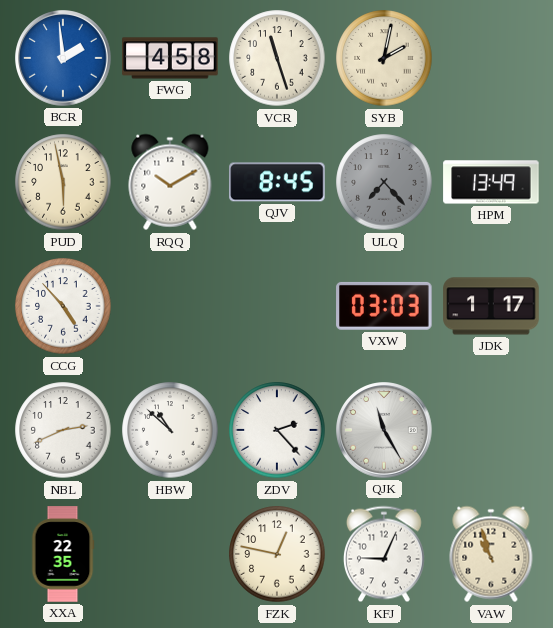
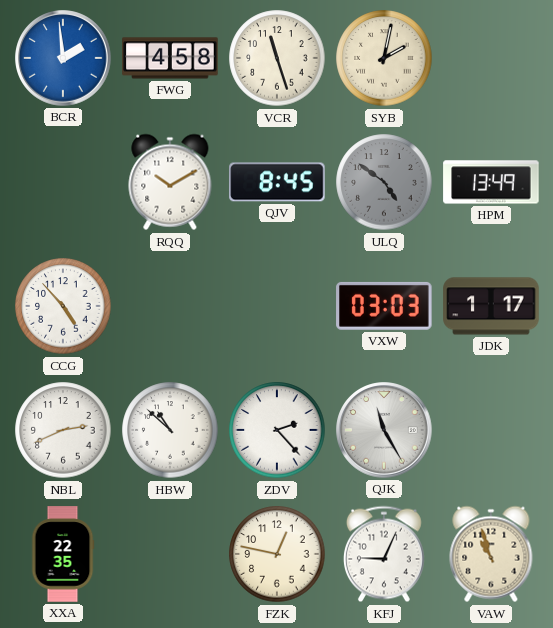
PUD: 5:58 -> none (63, 182)
ULQ: 7:23 -> 4:51 (384, 182)
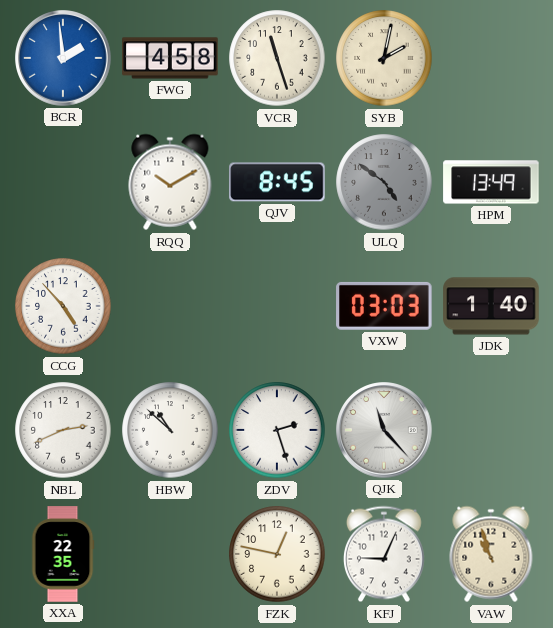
JDK: 1:17 -> 1:40 (491, 306)
ZDV: 2:23 -> 2:27 (277, 430)
QJK: 11:25 -> 11:23 (384, 430)
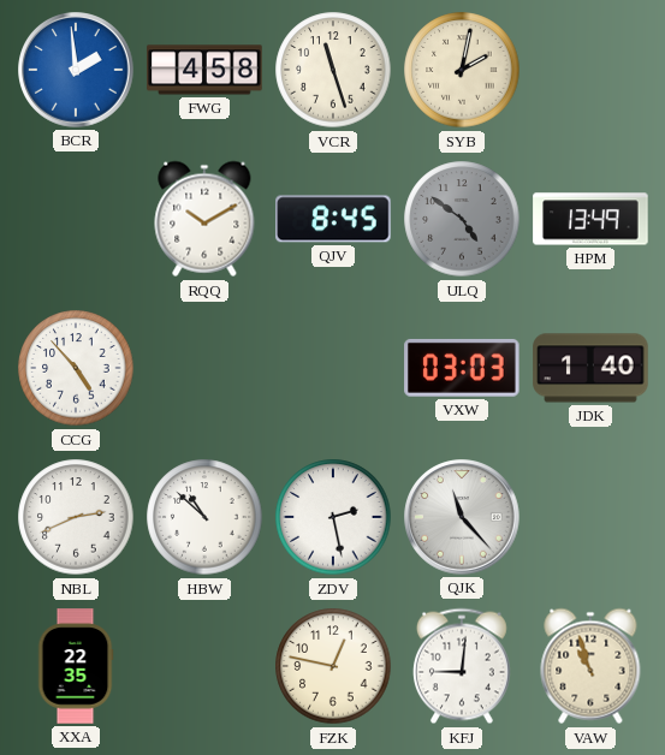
ZDV: 2:27 -> 2:28 (333, 517)
KFJ: 9:04 -> 9:01 (462, 666)
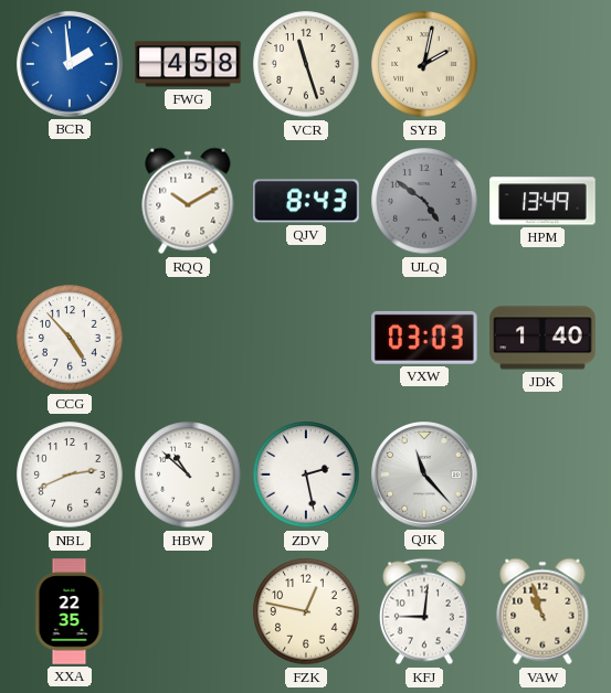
QJV: 8:45 -> 8:43 (306, 201)
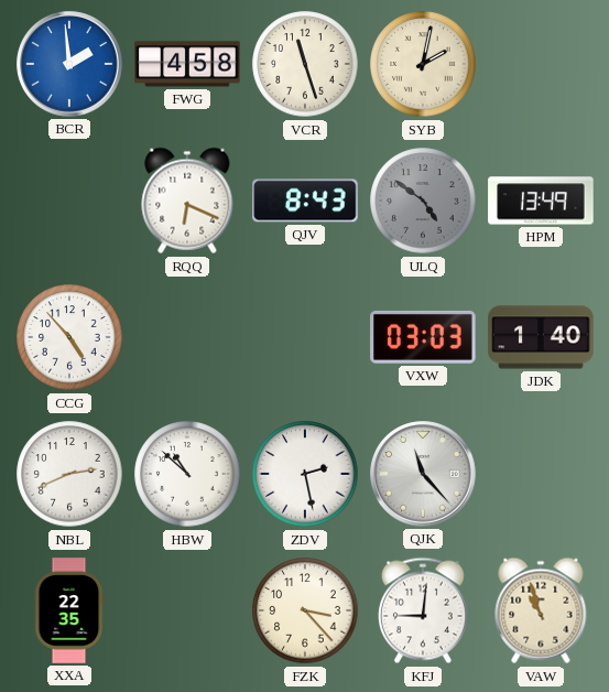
RQQ: 10:10 -> 6:19 (187, 201)
FZK: 12:47 -> 3:23 (305, 610)
